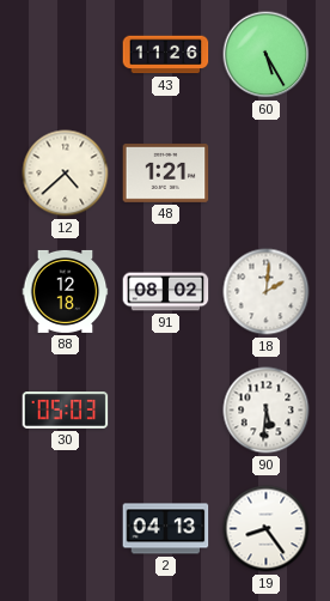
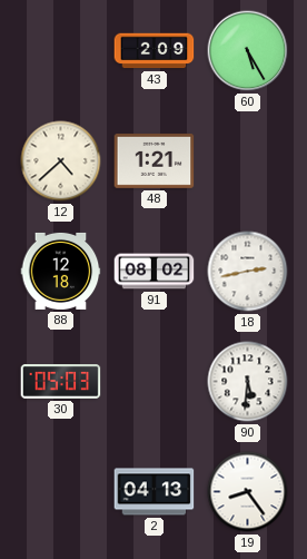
43: 11:26 -> 2:09 (155, 51)
18: 2:01 -> 2:43 (248, 272)
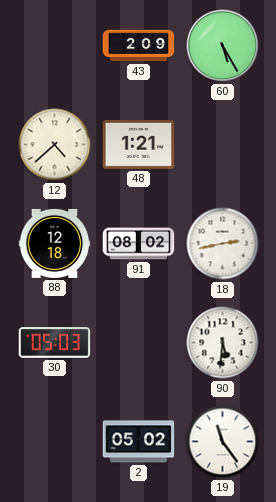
2: 04:13 -> 05:02 (139, 442)
19: 8:24 -> 11:24 (223, 442)
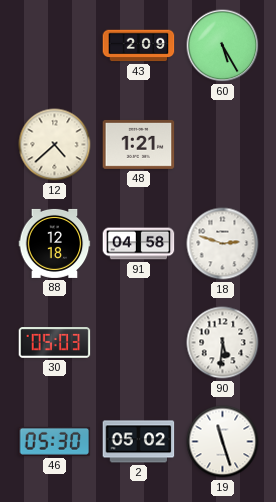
91: 08:02 -> 04:58 (139, 244)
18: 2:43 -> 2:48 (223, 244)
46: none -> 05:30 (55, 441)
19: 11:24 -> 11:27 (223, 442)
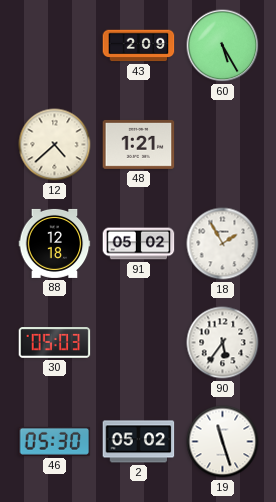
91: 04:58 -> 05:02 (139, 244)
18: 2:48 -> 1:55 (223, 244)
90: 5:31 -> 5:36 (223, 343)
